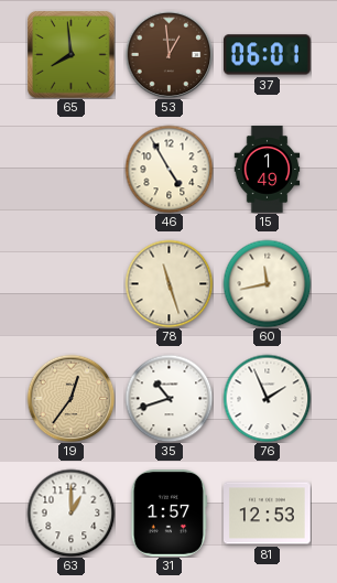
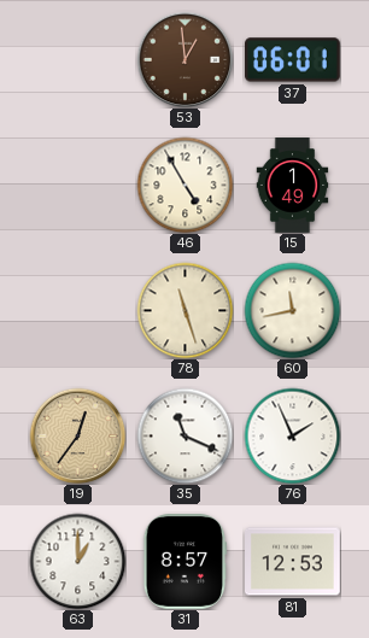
65: 7:59 -> none (72, 55)
35: 10:42 -> 11:19 (184, 435)
31: 1:57 -> 8:57 (186, 562)
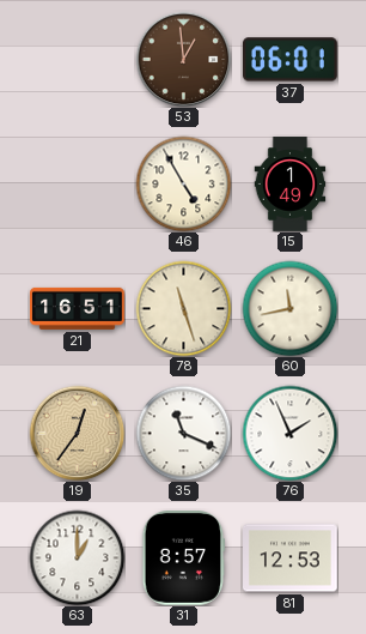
21: none -> 16:51 (78, 308)
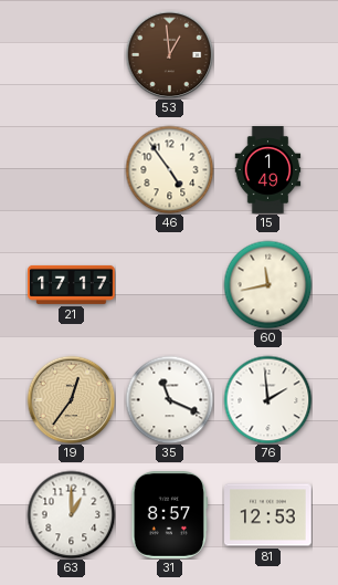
37: 06:01 -> none (291, 60)
46: 4:55 -> 4:54 (169, 169)
21: 16:51 -> 17:17 (72, 284)
78: 11:27 -> none (183, 308)
76: 1:56 -> 1:59 (267, 399)
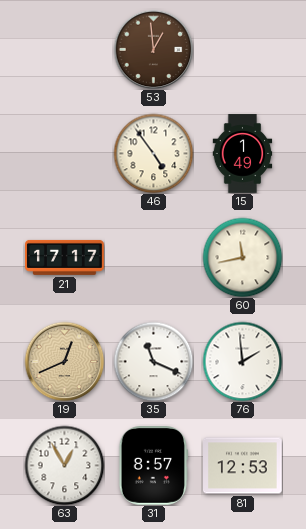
19: 12:36 -> 12:41 (64, 361)
63: 1:00 -> 12:55 (64, 465)
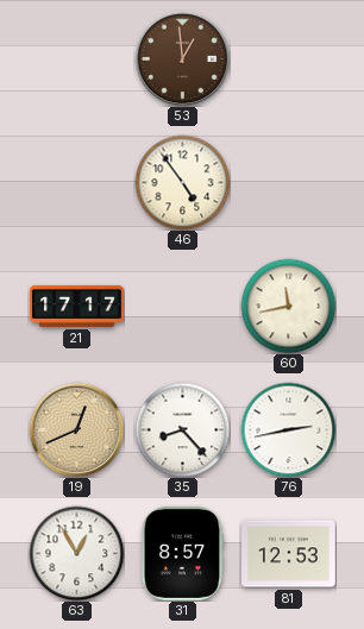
15: 1:49 -> none (243, 154)
35: 11:19 -> 8:23 (182, 429)
76: 1:59 -> 2:43 (288, 429)
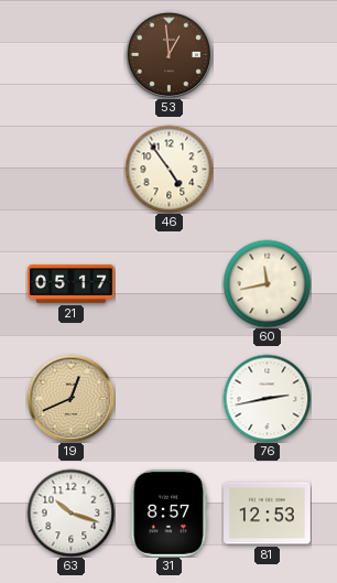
21: 17:17 -> 05:17 (72, 283)
35: 8:23 -> none (182, 429)
63: 12:55 -> 10:18 (70, 512)
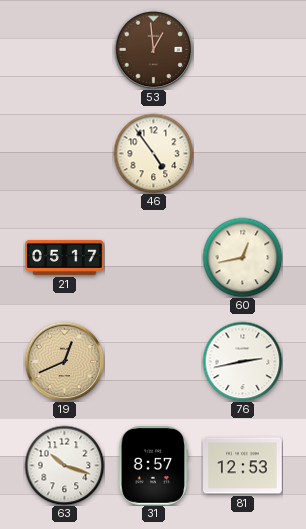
60: 11:43 -> 12:43 (242, 257)
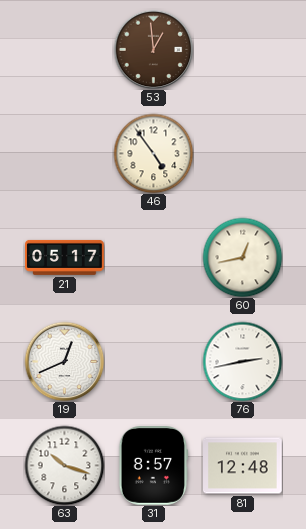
19 dial: champagne -> white (64, 361)
81: 12:53 -> 12:48 (243, 466)
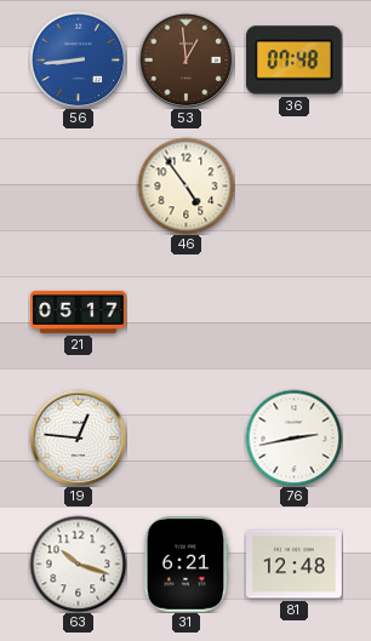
56: none -> 8:44 (78, 59)
36: none -> 07:48 (293, 61)
60: 12:43 -> none (242, 257)
19: 12:41 -> 12:46 (78, 437)
31: 8:57 -> 6:21 (187, 565)
